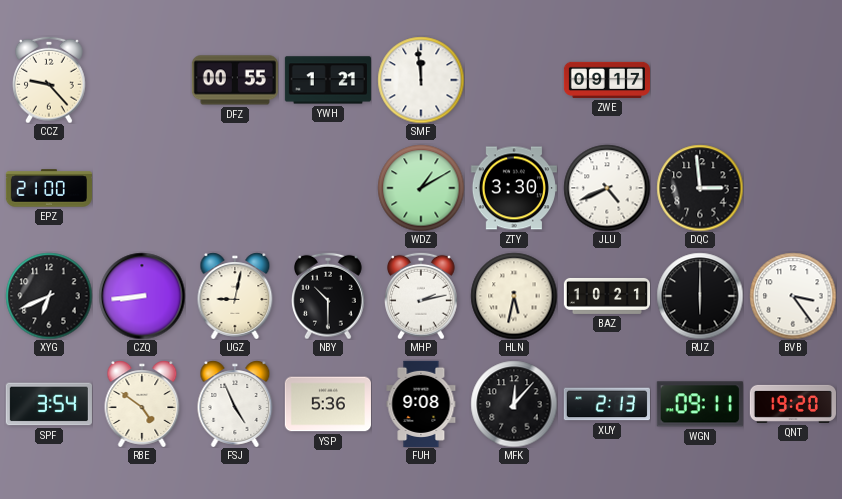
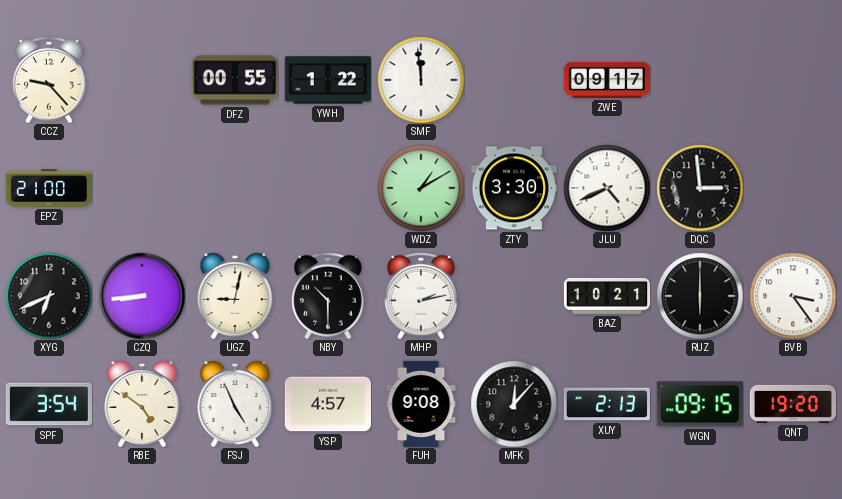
YWH: 1:21 -> 1:22 (328, 80)
HLN: 5:32 -> none (514, 296)
YSP: 5:36 -> 4:57 (328, 404)
WGN: 09:11 -> 09:15 (700, 404)
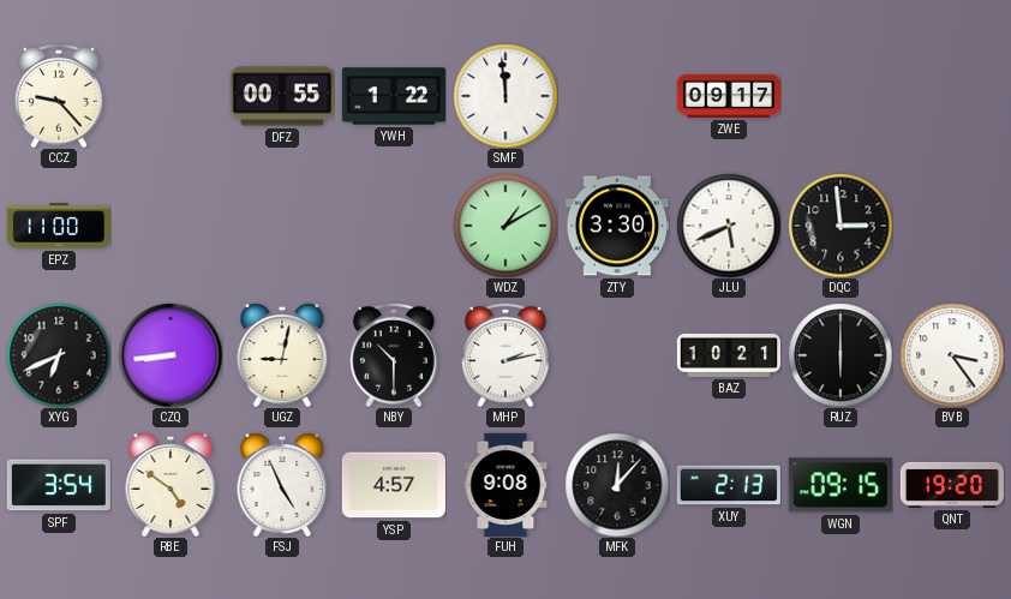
EPZ: 21:00 -> 11:00 (59, 226)
JLU: 4:41 -> 5:41 (729, 226)
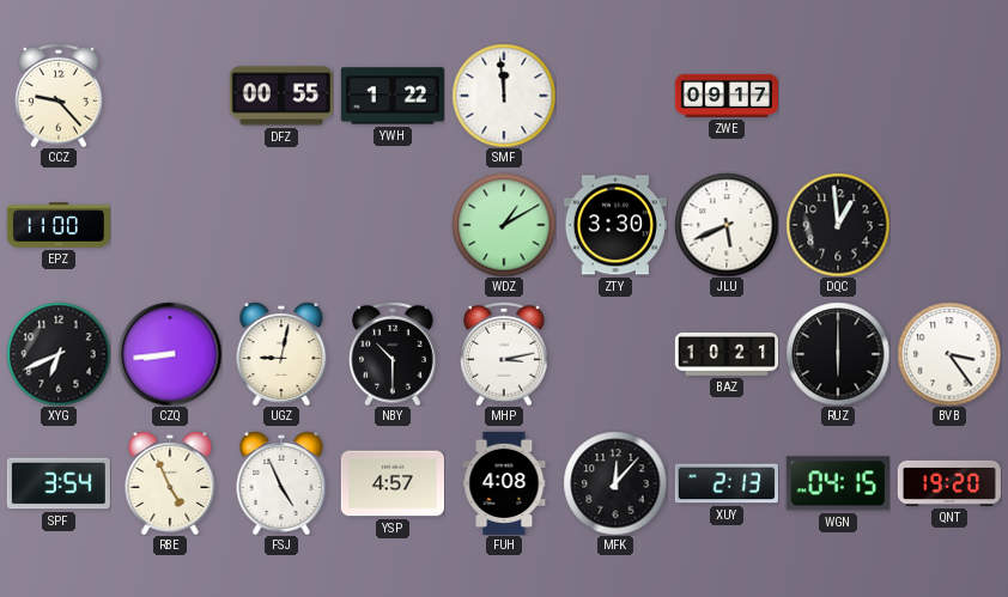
DQC: 2:59 -> 12:59 (838, 225)
MHP: 2:13 -> 3:13 (505, 354)
RBE: 4:51 -> 4:56 (170, 483)
FUH: 9:08 -> 4:08 (504, 483)
WGN: 09:15 -> 04:15 (838, 483)
